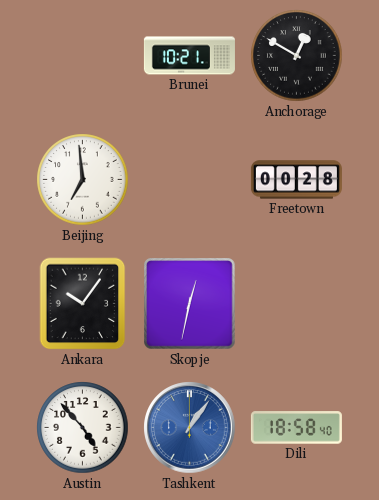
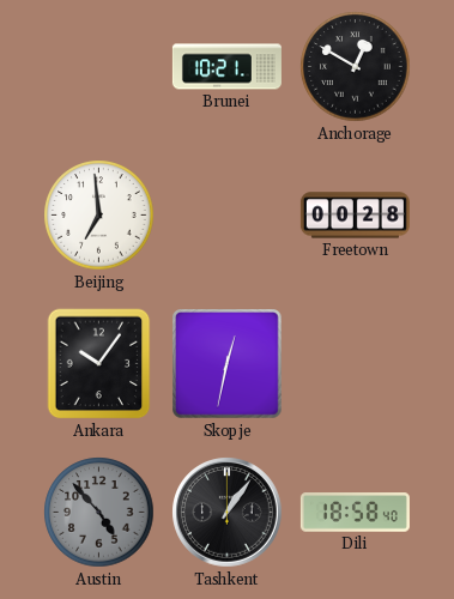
Austin dial: white -> grey (99, 513)
Tashkent dial: blue -> black (228, 513)
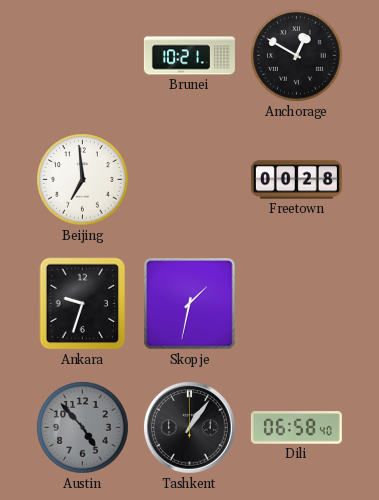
Ankara: 10:06 -> 9:33 (83, 304)
Skopje: 12:32 -> 1:32 (190, 304)
Dili: 18:58 -> 06:58 (296, 428)
